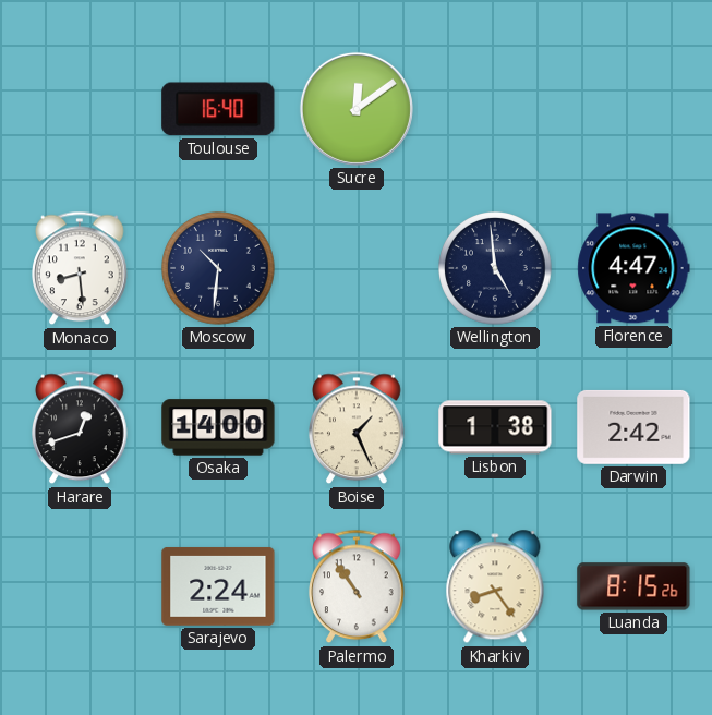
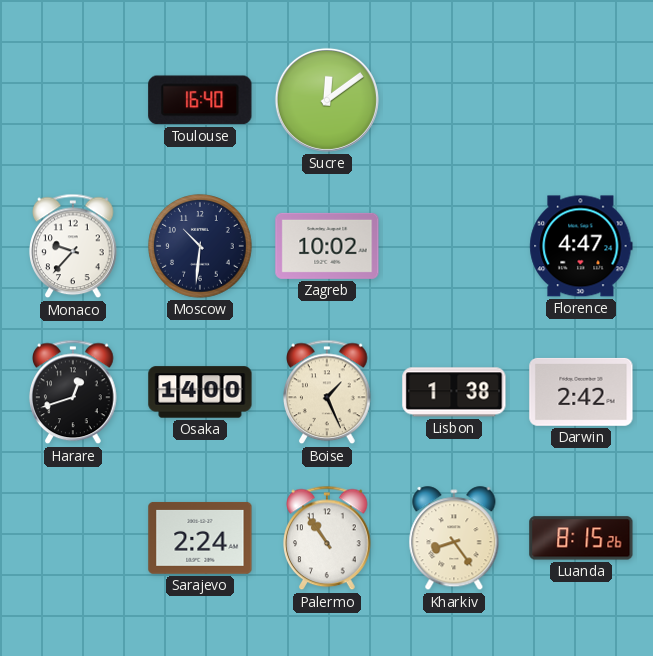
Monaco: 8:29 -> 9:37 (73, 246)
Zagreb: none -> 10:02 (327, 246)
Wellington: 4:59 -> none (495, 268)
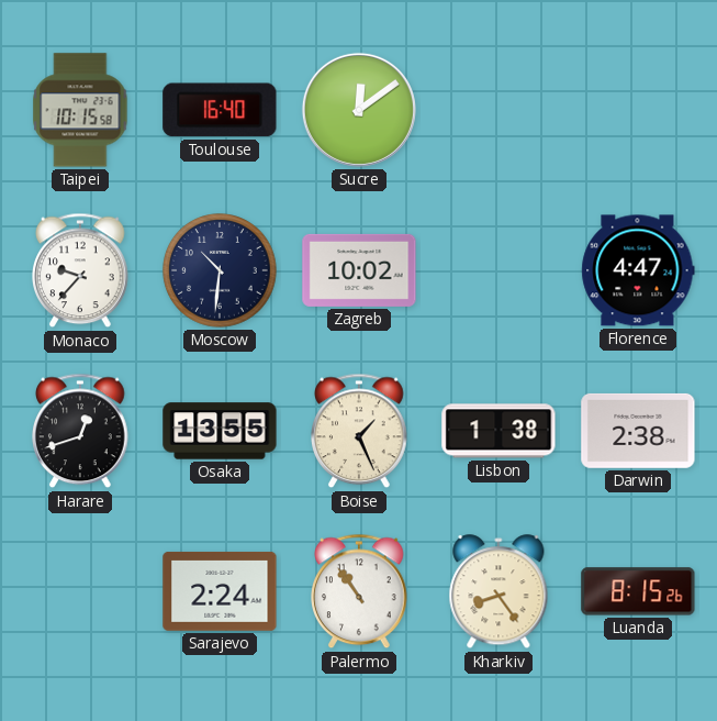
Taipei: none -> 10:15 (80, 110)
Osaka: 14:00 -> 13:55 (220, 431)
Darwin: 2:42 -> 2:38 (638, 431)
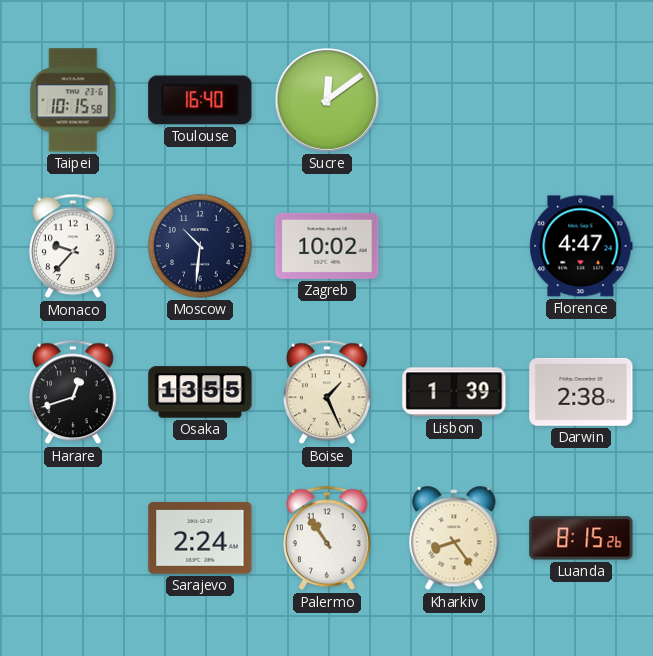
Lisbon: 1:38 -> 1:39 (454, 392)
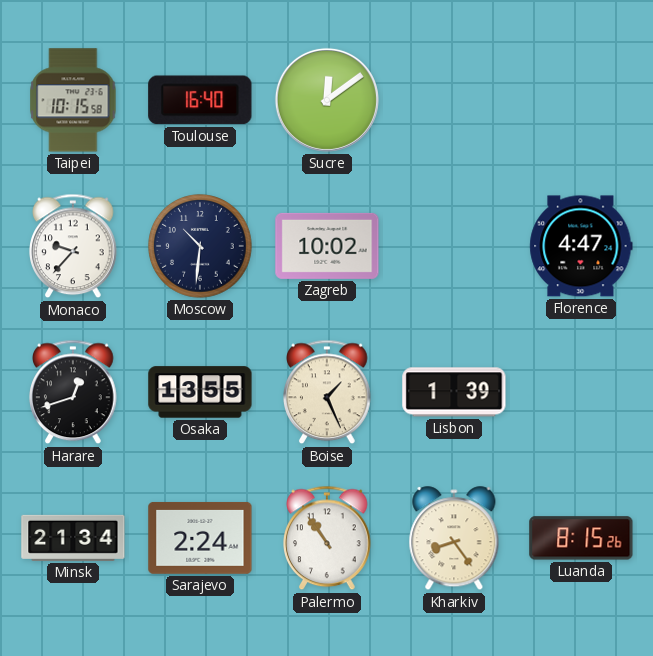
Darwin: 2:38 -> none (581, 392)
Minsk: none -> 21:34 (73, 538)
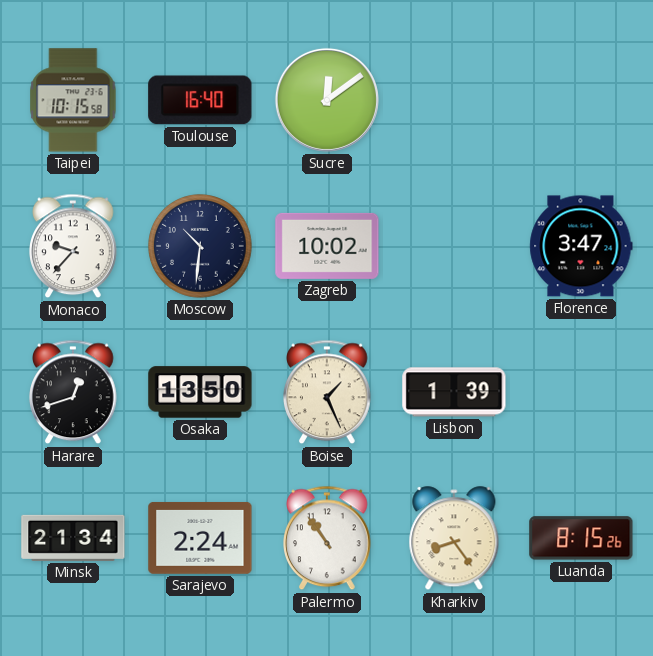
Florence: 4:47 -> 3:47 (581, 246)
Osaka: 13:55 -> 13:50 (200, 392)
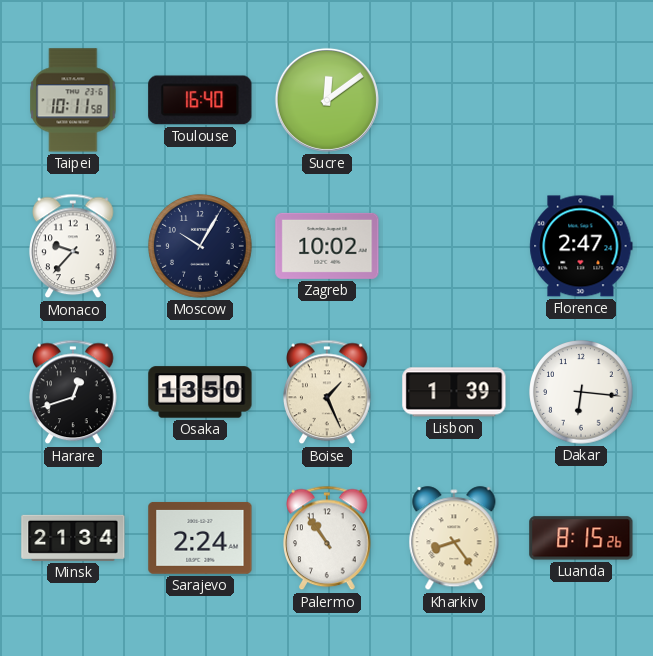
Taipei: 10:15 -> 10:11 (73, 100)
Moscow: 10:31 -> 10:05 (200, 246)
Florence: 3:47 -> 2:47 (581, 246)
Dakar: none -> 6:16 (581, 392)
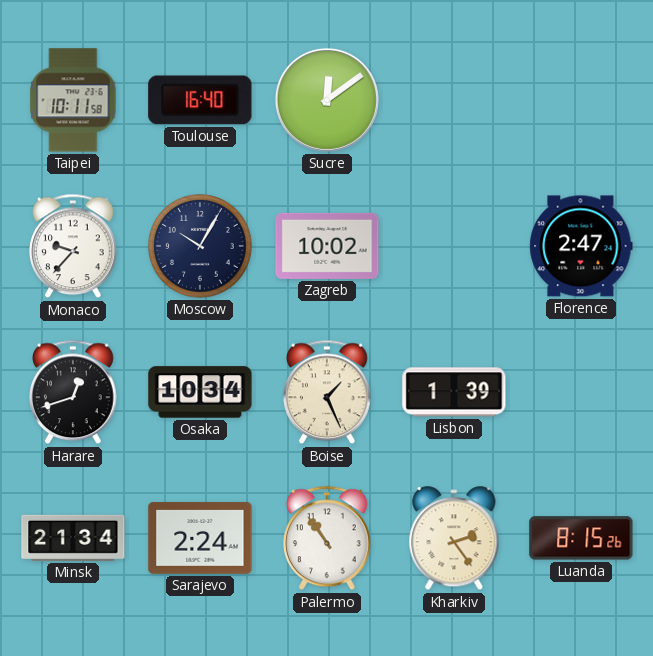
Osaka: 13:50 -> 10:34 (200, 392)
Dakar: 6:16 -> none (581, 392)
Kharkiv: 8:24 -> 2:24 (454, 539)
